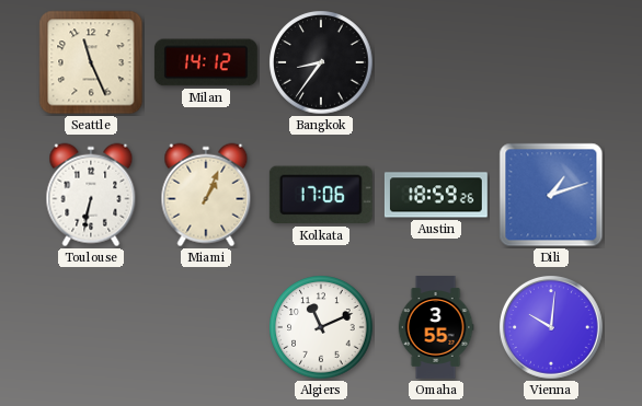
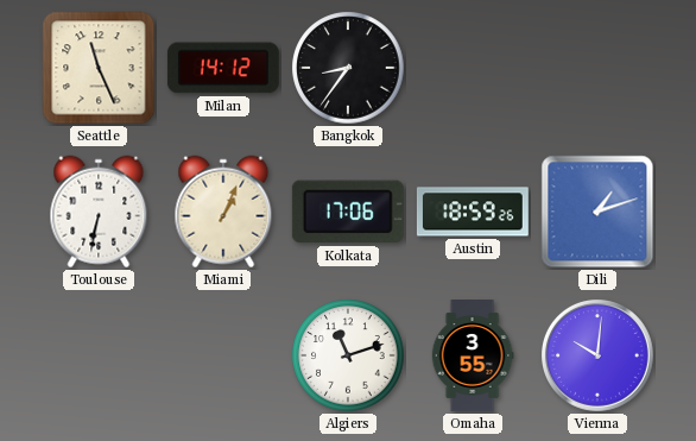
Algiers: 11:11 -> 11:12 (348, 355)
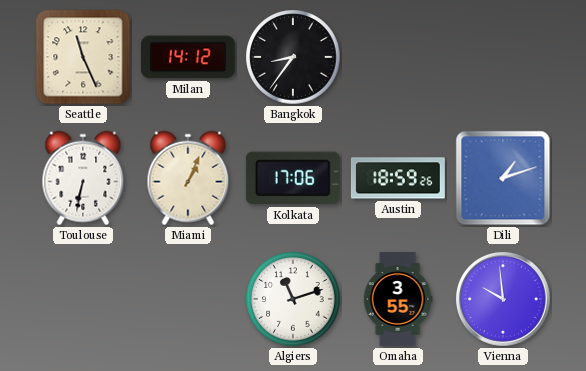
Vienna: 10:01 -> 9:59 (504, 300)
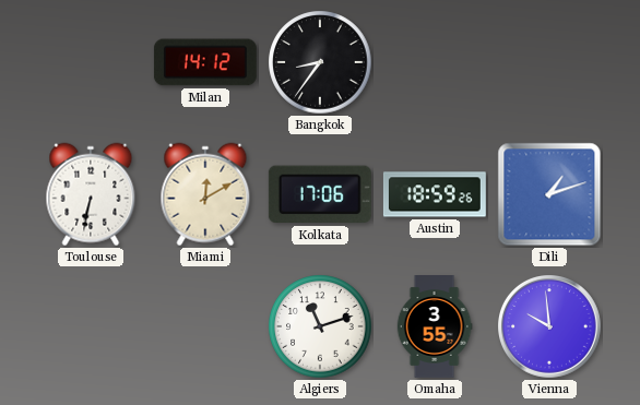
Seattle: 11:26 -> none (83, 57)
Miami: 1:04 -> 12:10 (205, 194)
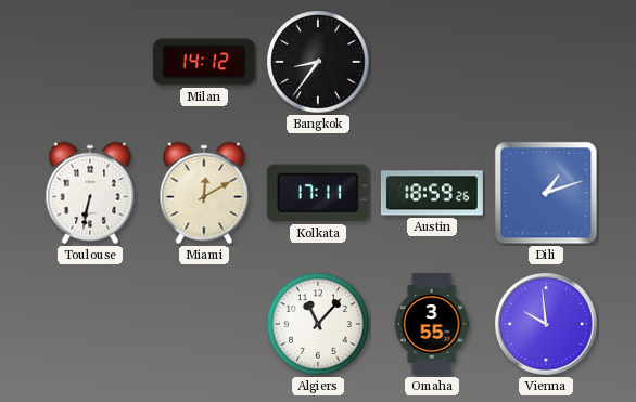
Kolkata: 17:06 -> 17:11 (318, 193)
Algiers: 11:12 -> 11:07 (318, 324)
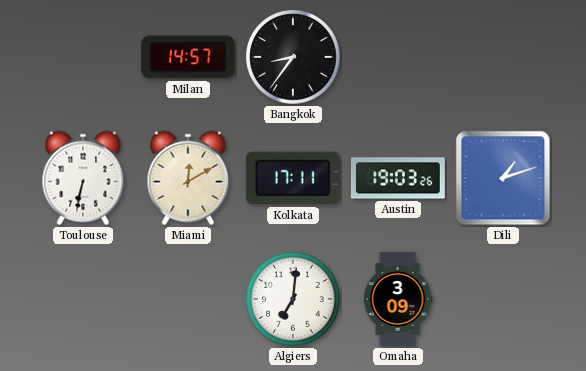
Milan: 14:12 -> 14:57 (188, 57)
Austin: 18:59 -> 19:03 (398, 178)
Algiers: 11:07 -> 7:01 (293, 299)
Omaha: 3:55 -> 3:09 (398, 300)
Vienna: 9:59 -> none (547, 325)
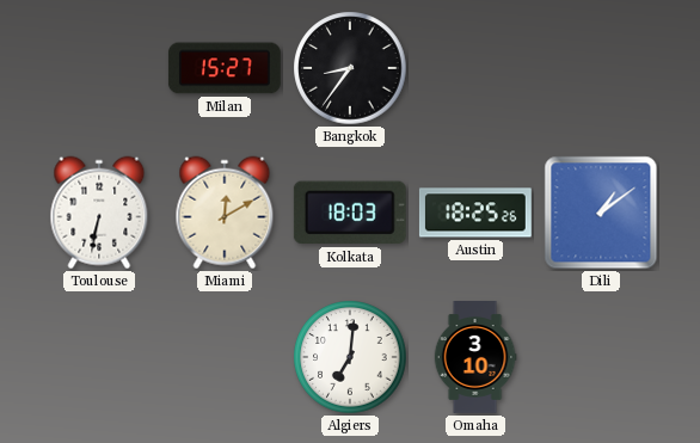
Milan: 14:57 -> 15:27 (225, 68)
Kolkata: 17:11 -> 18:03 (350, 213)
Austin: 19:03 -> 18:25 (475, 213)
Dili: 1:12 -> 1:09 (601, 213)
Omaha: 3:09 -> 3:10 (475, 358)
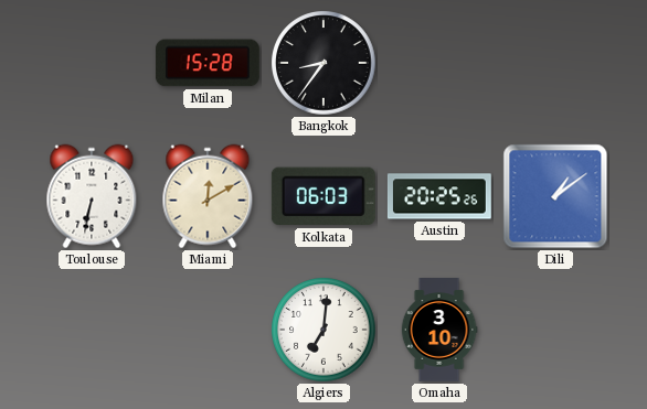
Milan: 15:27 -> 15:28 (208, 63)
Kolkata: 18:03 -> 06:03 (324, 196)
Austin: 18:25 -> 20:25 (439, 196)
